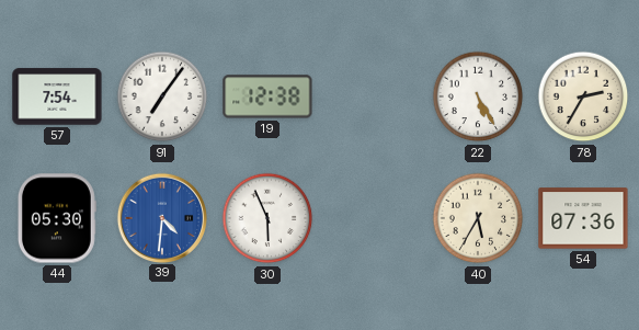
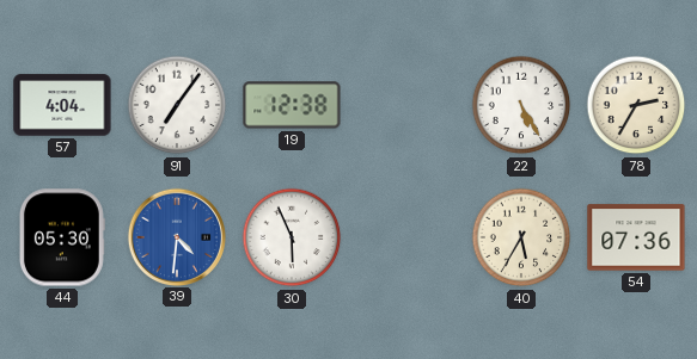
57: 7:54 -> 4:04 (62, 105)
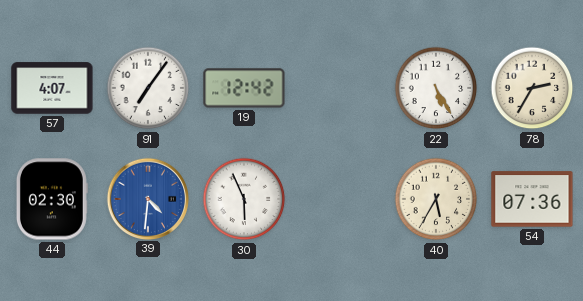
57: 4:04 -> 4:07 (52, 88)
19: 12:38 -> 12:42 (244, 88)
44: 05:30 -> 02:30 (52, 199)
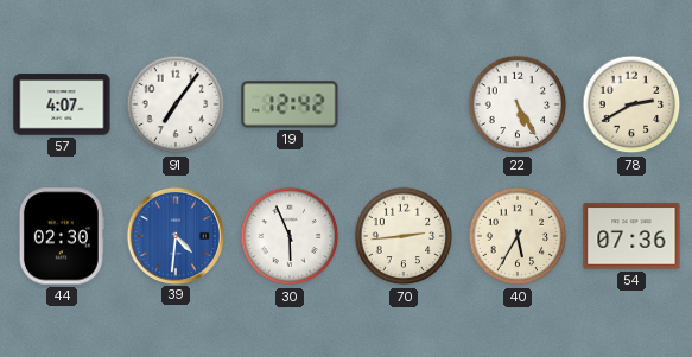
78: 2:35 -> 2:40 (631, 104)
70: none -> 2:44 (404, 236)
